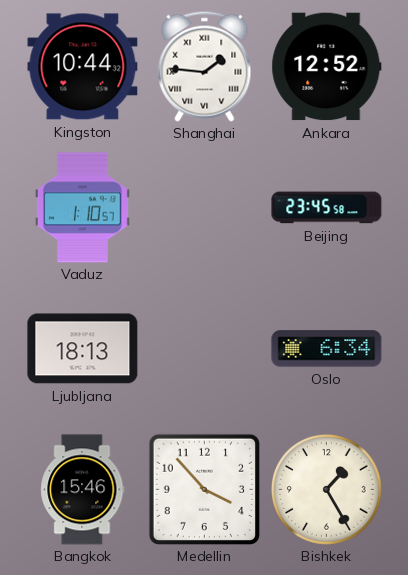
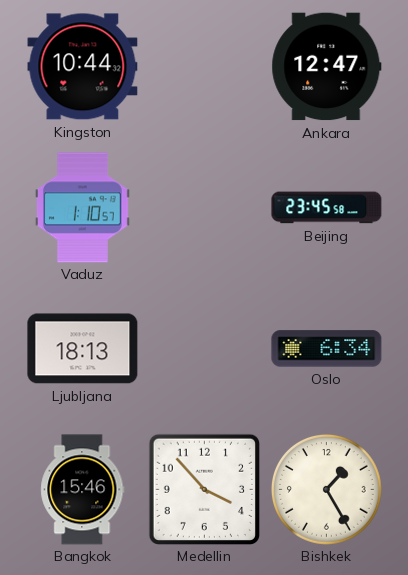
Shanghai: 1:46 -> none (205, 66)
Ankara: 12:52 -> 12:47 (327, 67)
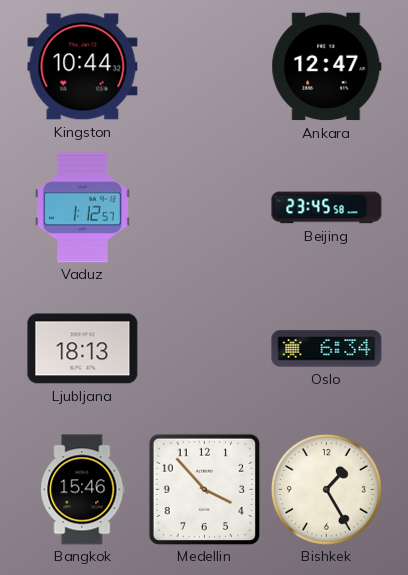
Vaduz: 1:10 -> 1:12 (82, 208)
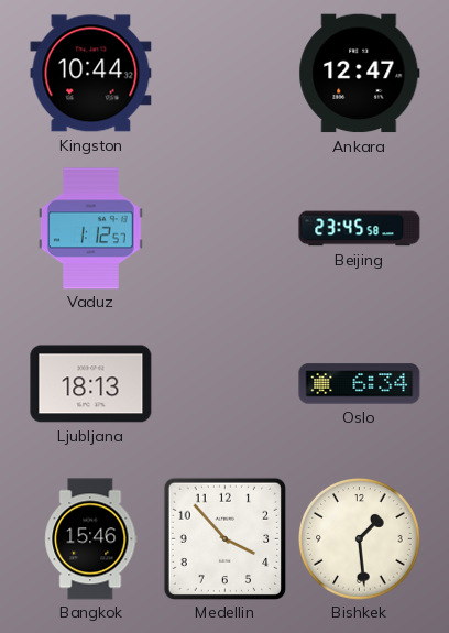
Bishkek: 1:25 -> 1:29 (360, 539)
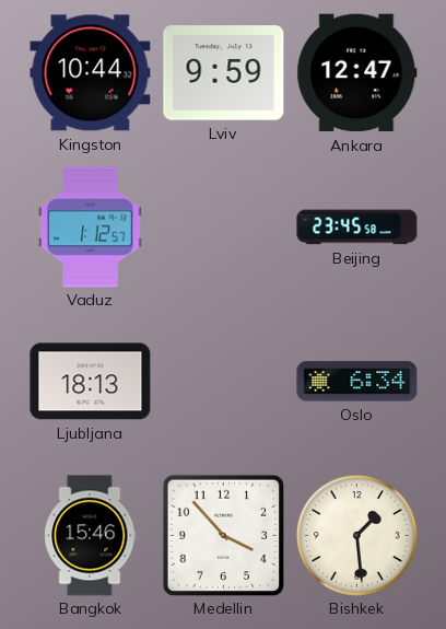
Lviv: none -> 9:59 (224, 73)
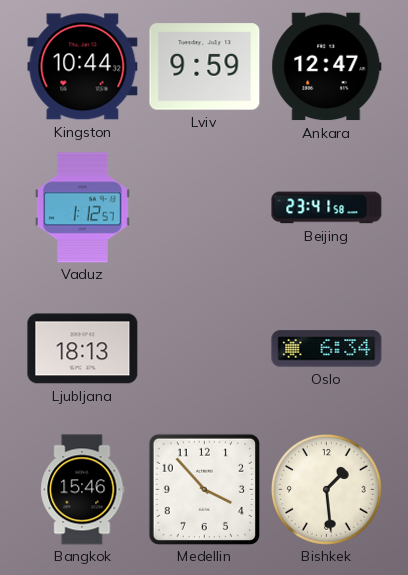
Beijing: 23:45 -> 23:41 (327, 208)
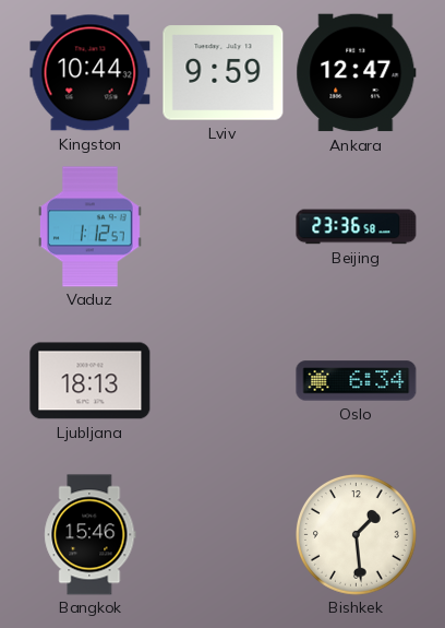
Beijing: 23:41 -> 23:36 (357, 227)
Medellin: 3:53 -> none (204, 489)
